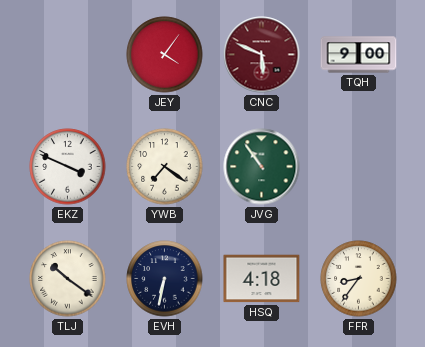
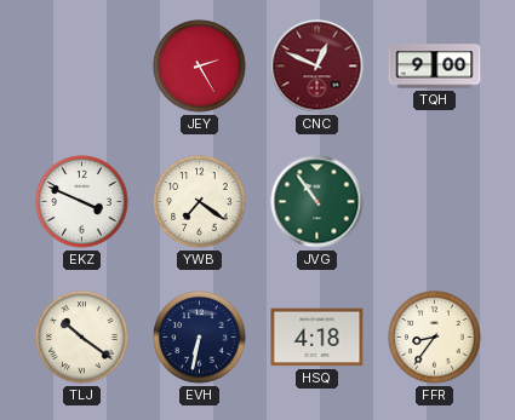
JEY: 4:06 -> 2:25 (200, 67)
CNC: 5:49 -> 12:49 (317, 67)
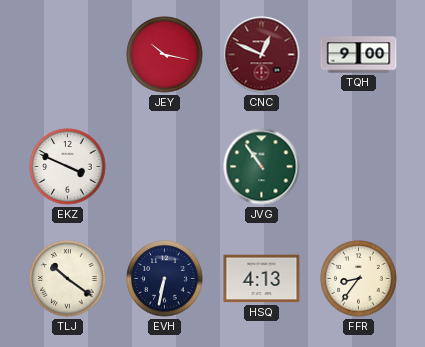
JEY: 2:25 -> 10:17 (165, 55)
YWB: 7:21 -> none (200, 202)
HSQ: 4:18 -> 4:13 (262, 279)
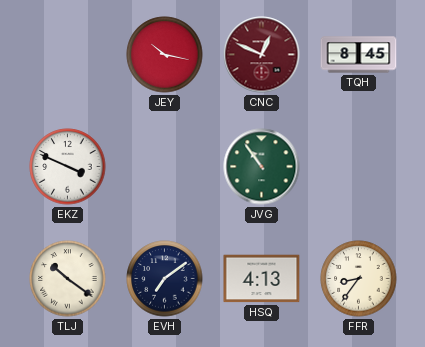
TQH: 9:00 -> 8:45 (359, 55)
EVH: 6:32 -> 7:09 (165, 279)
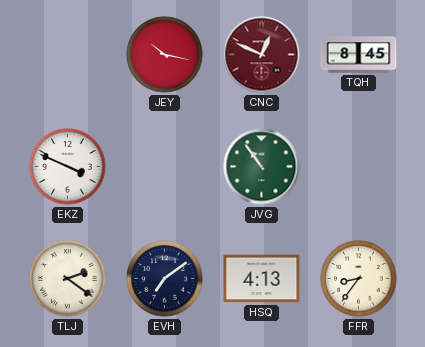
TLJ: 10:21 -> 2:21 (68, 279)
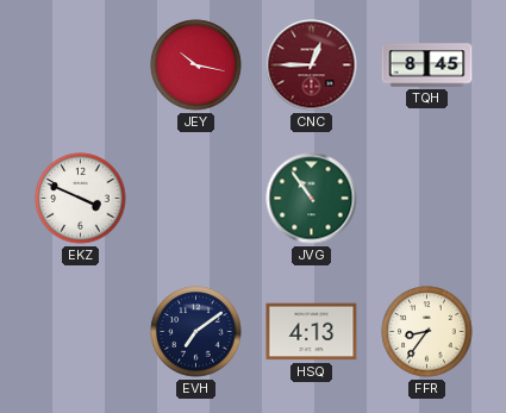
CNC: 12:49 -> 12:45 (312, 65)
TLJ: 2:21 -> none (68, 279)
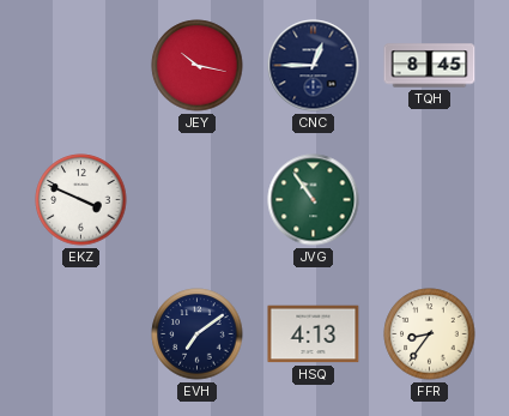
CNC dial: burgundy -> navy (314, 66)
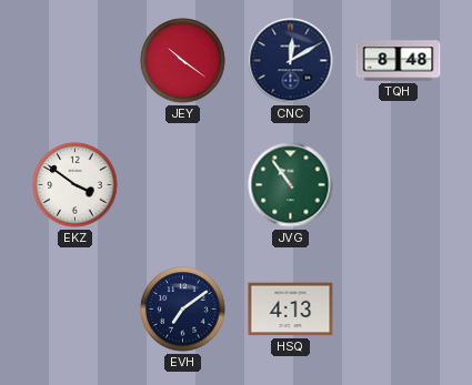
JEY: 10:17 -> 10:21 (183, 61)
CNC: 12:45 -> 12:10 (291, 61)
TQH: 8:45 -> 8:48 (399, 61)
EKZ: 3:49 -> 3:51 (76, 185)
FFR: 8:36 -> none (430, 334)
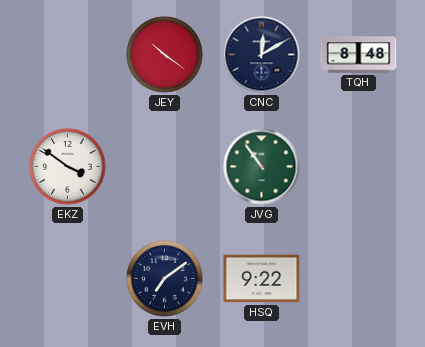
HSQ: 4:13 -> 9:22 (262, 279)
